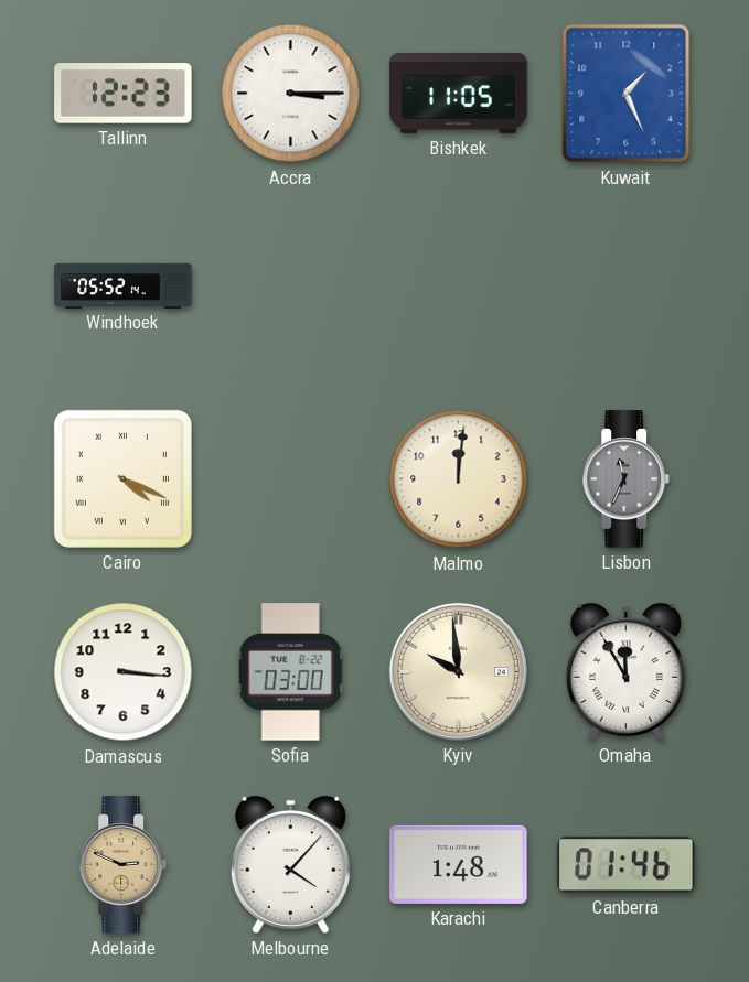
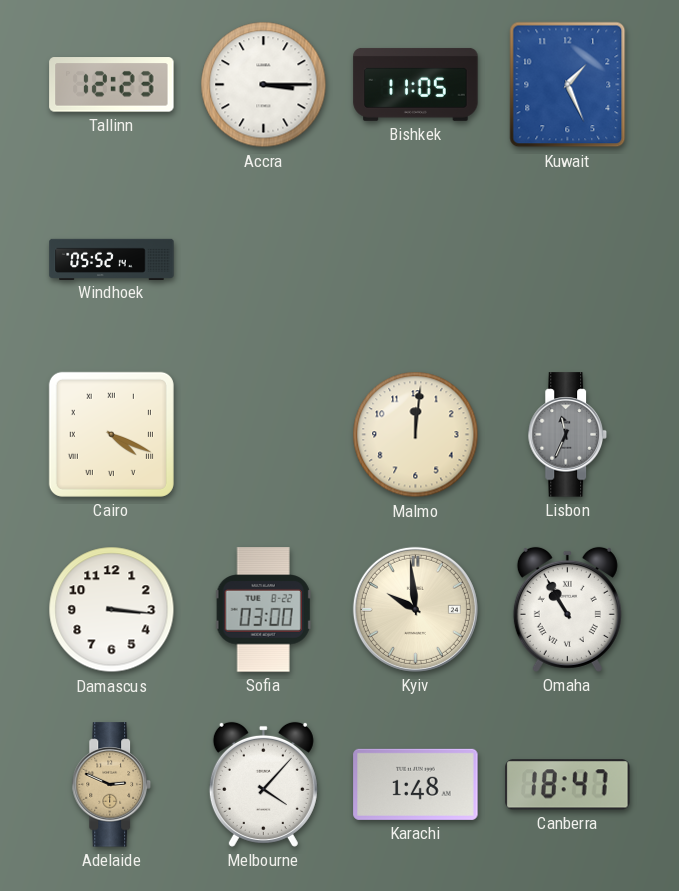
Omaha: 11:55 -> 10:55 (567, 609)
Canberra: 01:46 -> 18:47 (568, 785)
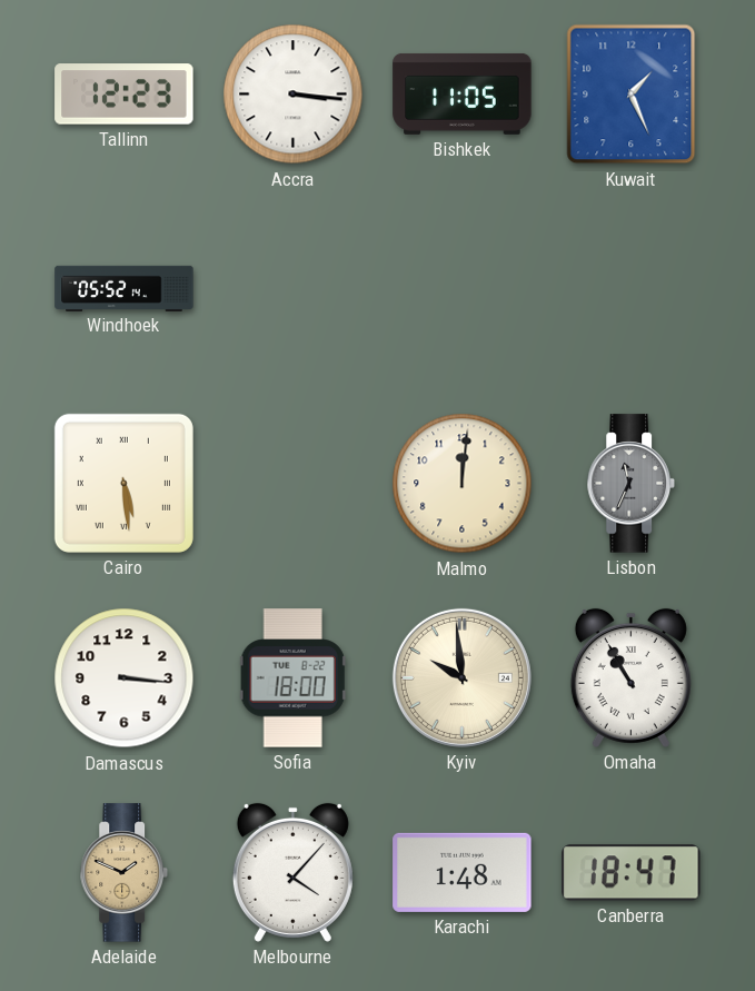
Accra: 3:15 -> 3:16 (294, 95)
Cairo: 4:19 -> 5:29 (123, 483)
Sofia: 03:00 -> 18:00 (292, 678)
Adelaide: 2:49 -> 1:49 (123, 873)
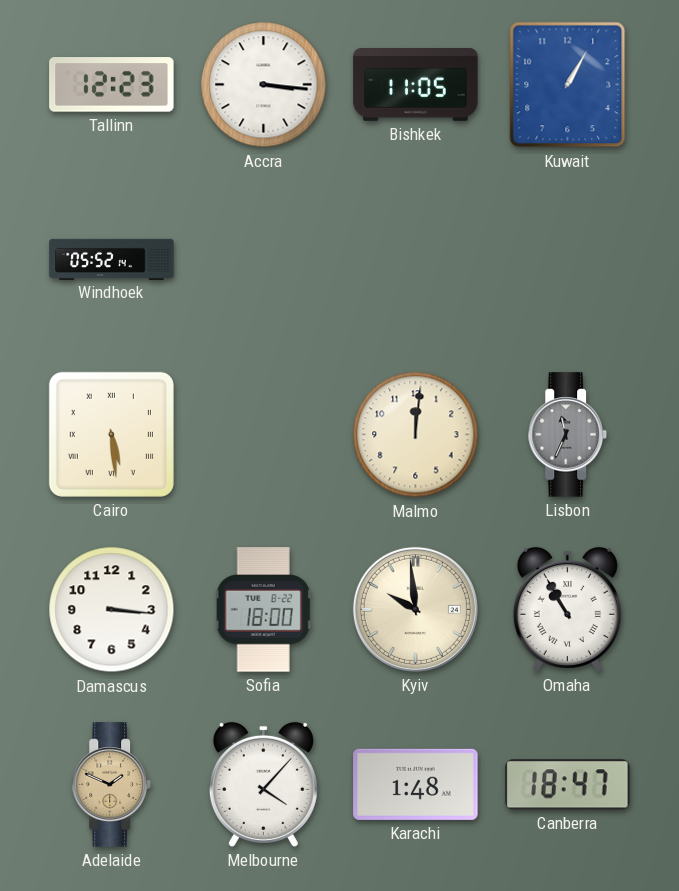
Kuwait: 1:26 -> 1:05 (568, 85)
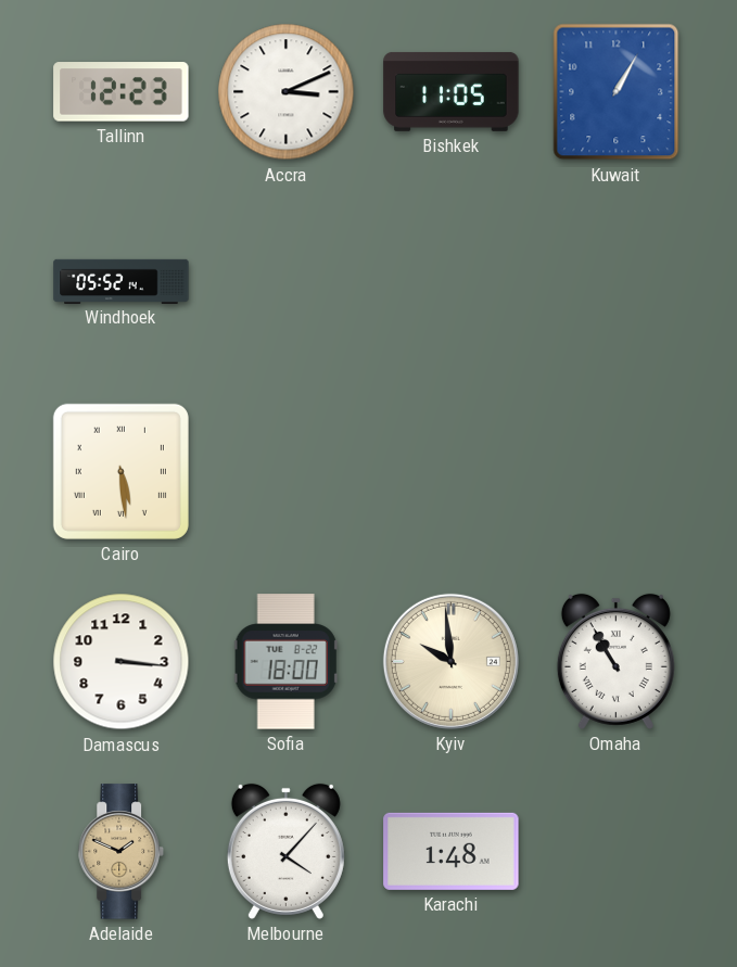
Accra: 3:16 -> 3:11 (287, 92)
Malmo: 12:01 -> none (416, 435)
Lisbon: 11:34 -> none (567, 435)
Canberra: 18:47 -> none (568, 785)
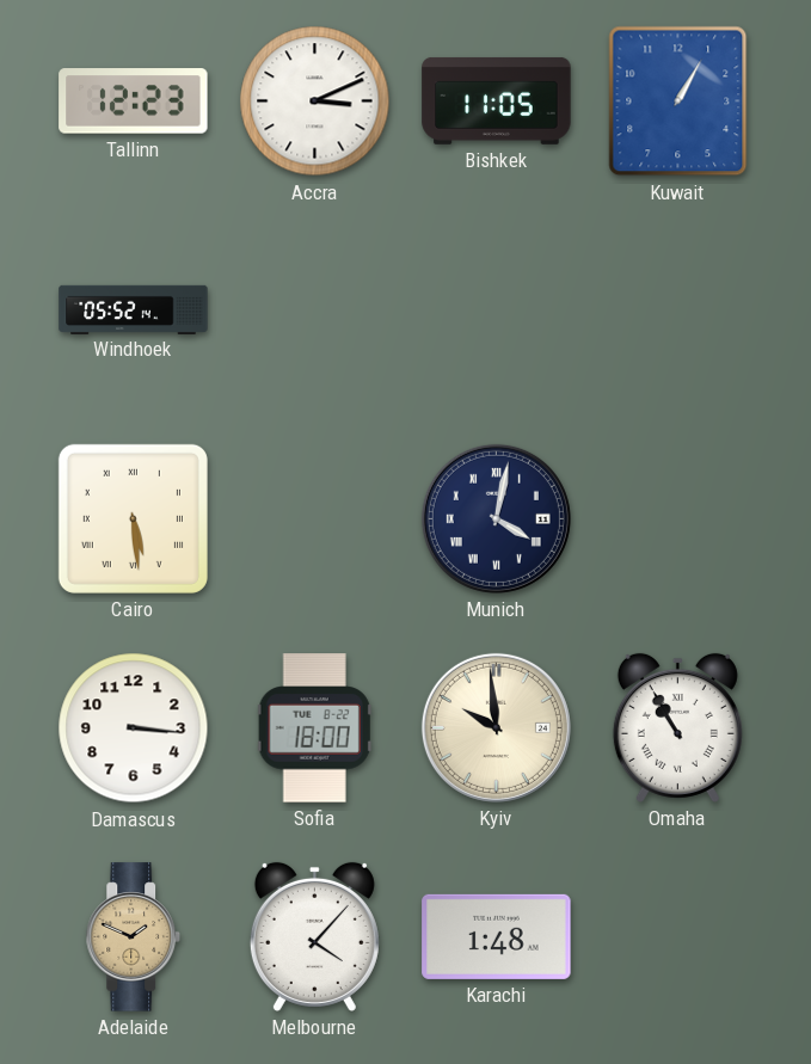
Munich: none -> 4:02 (496, 518)
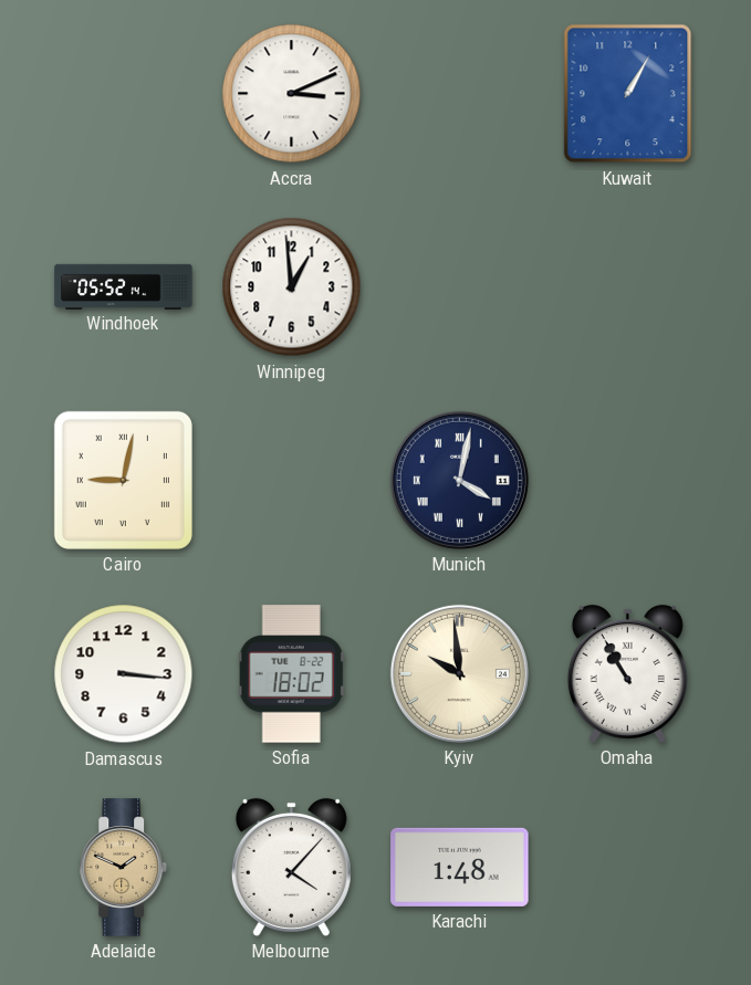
Tallinn: 12:23 -> none (134, 102)
Bishkek: 11:05 -> none (497, 100)
Winnipeg: none -> 12:59 (292, 287)
Cairo: 5:29 -> 9:02 (123, 480)
Sofia: 18:00 -> 18:02 (291, 674)
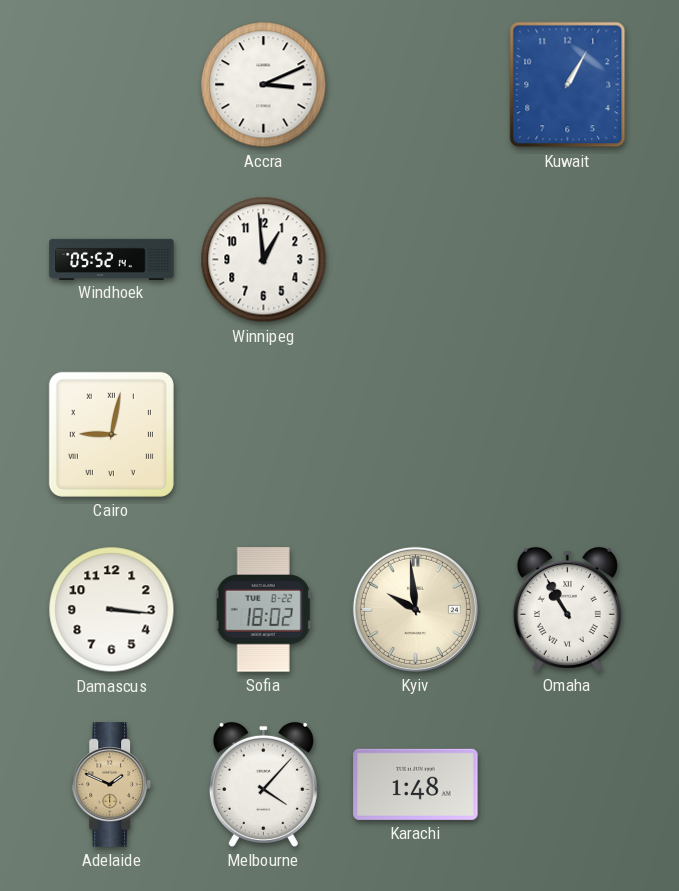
Munich: 4:02 -> none (459, 480)
